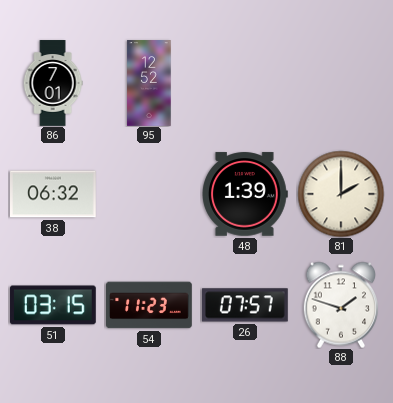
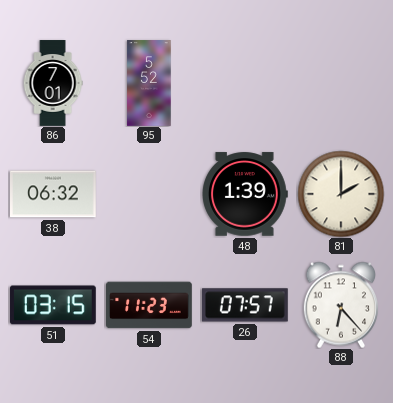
95: 12:52 -> 5:52 (149, 83)
88: 1:48 -> 6:23 (341, 305)
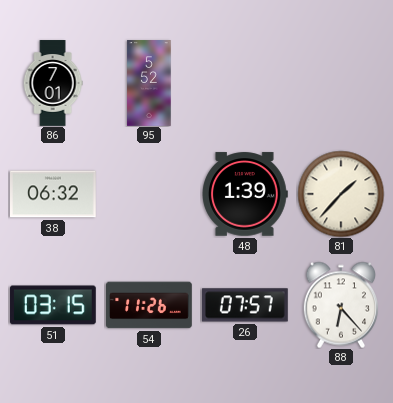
81: 2:00 -> 1:37 (341, 194)
54: 11:23 -> 11:26 (150, 305)
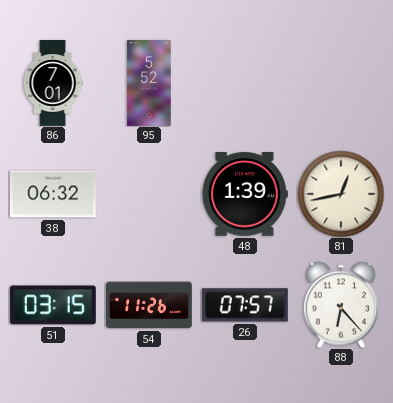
81: 1:37 -> 12:43 (341, 194)
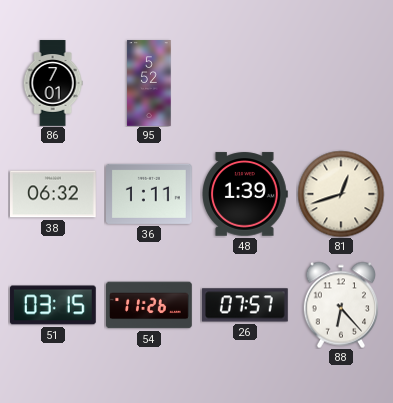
36: none -> 1:11 (150, 194)
81: 12:43 -> 12:42 (341, 194)
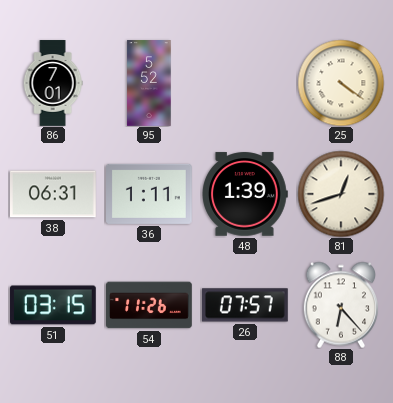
25: none -> 4:21 (341, 83)
38: 06:32 -> 06:31 (54, 194)
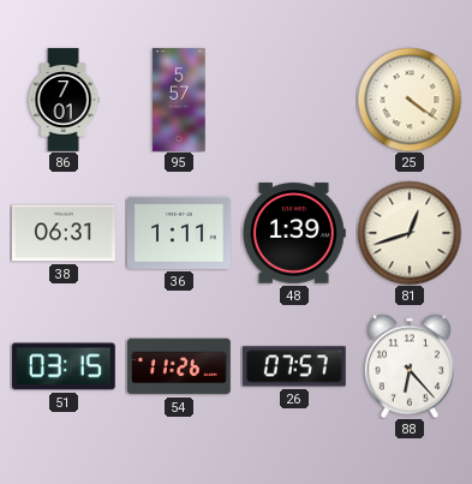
95: 5:52 -> 5:57 (179, 100)
